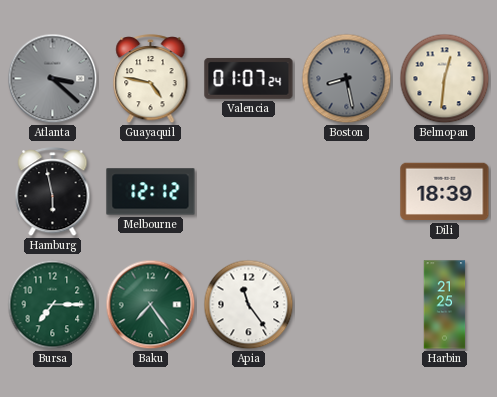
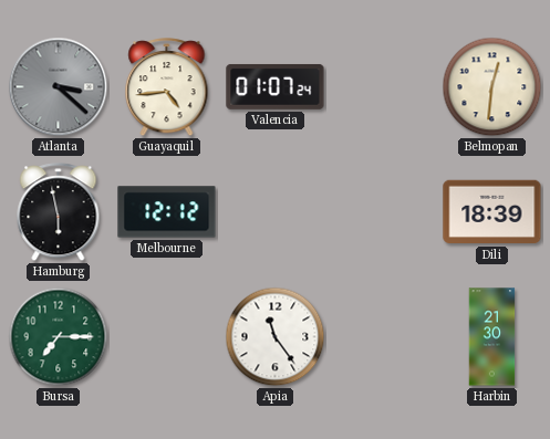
Guayaquil: 4:47 -> 4:44 (167, 87)
Boston: 8:28 -> none (347, 79)
Baku: 7:24 -> none (151, 305)
Harbin: 21:25 -> 21:30 (492, 337)
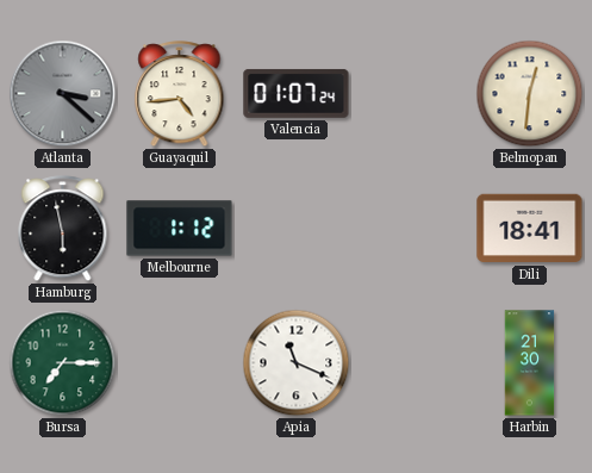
Melbourne: 12:12 -> 1:12 (180, 229)
Dili: 18:39 -> 18:41 (530, 229)
Apia: 11:24 -> 11:19 (297, 363)
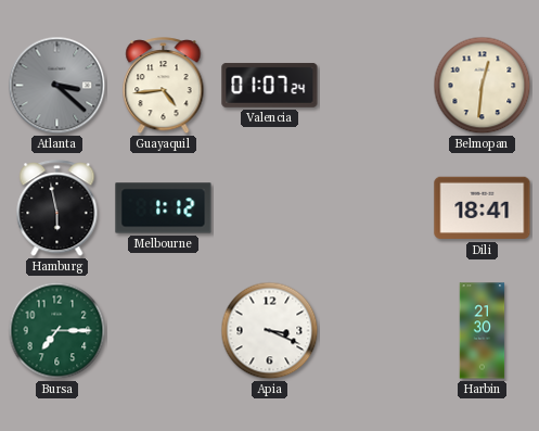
Apia: 11:19 -> 3:19 (270, 331)
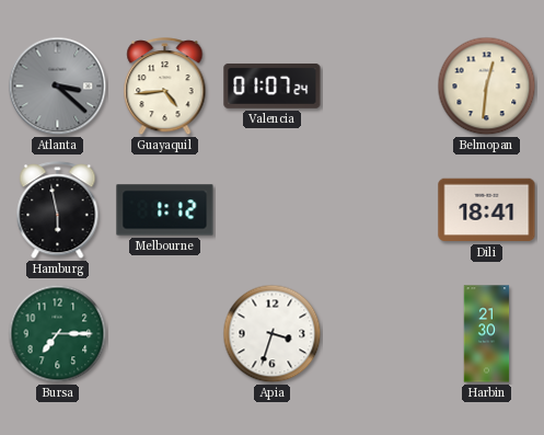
Apia: 3:19 -> 3:33 (273, 334)
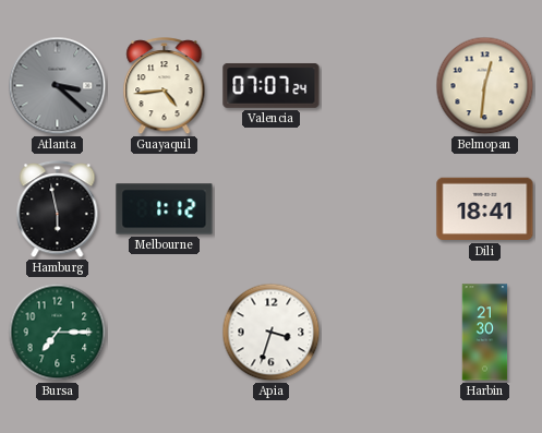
Valencia: 01:07 -> 07:07 (272, 85)
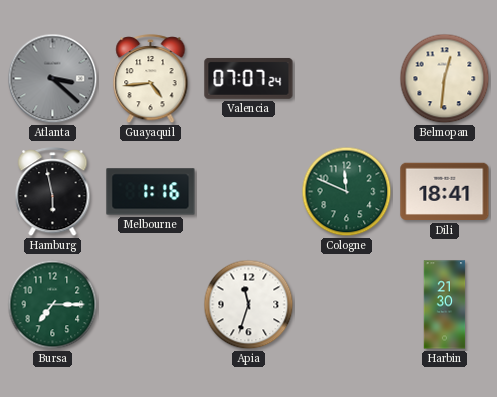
Melbourne: 1:12 -> 1:16 (151, 192)
Cologne: none -> 11:49 (347, 192)
Apia: 3:33 -> 11:33 (249, 305)
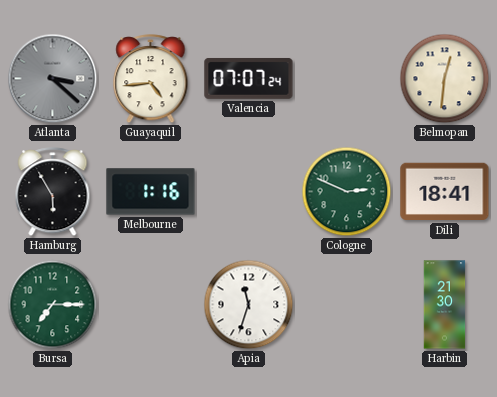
Hamburg: 5:58 -> 5:55 (53, 192)
Cologne: 11:49 -> 2:49 (347, 192)
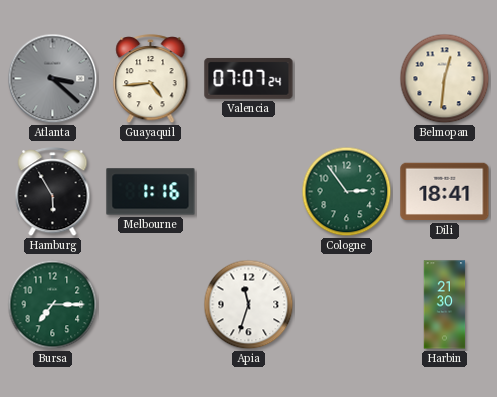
Cologne: 2:49 -> 2:54 (347, 192)
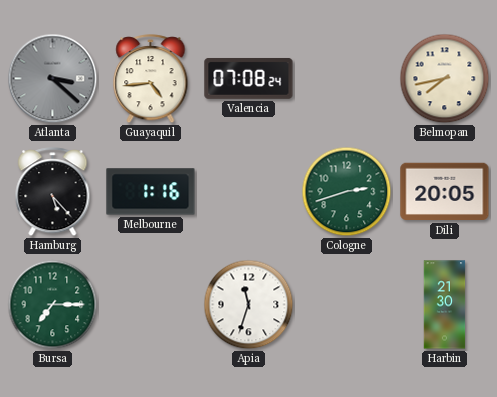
Valencia: 07:07 -> 07:08 (249, 78)
Belmopan: 12:31 -> 7:43 (445, 79)
Hamburg: 5:55 -> 5:23 (53, 192)
Cologne: 2:54 -> 2:42 (347, 192)
Dili: 18:41 -> 20:05 (445, 192)
